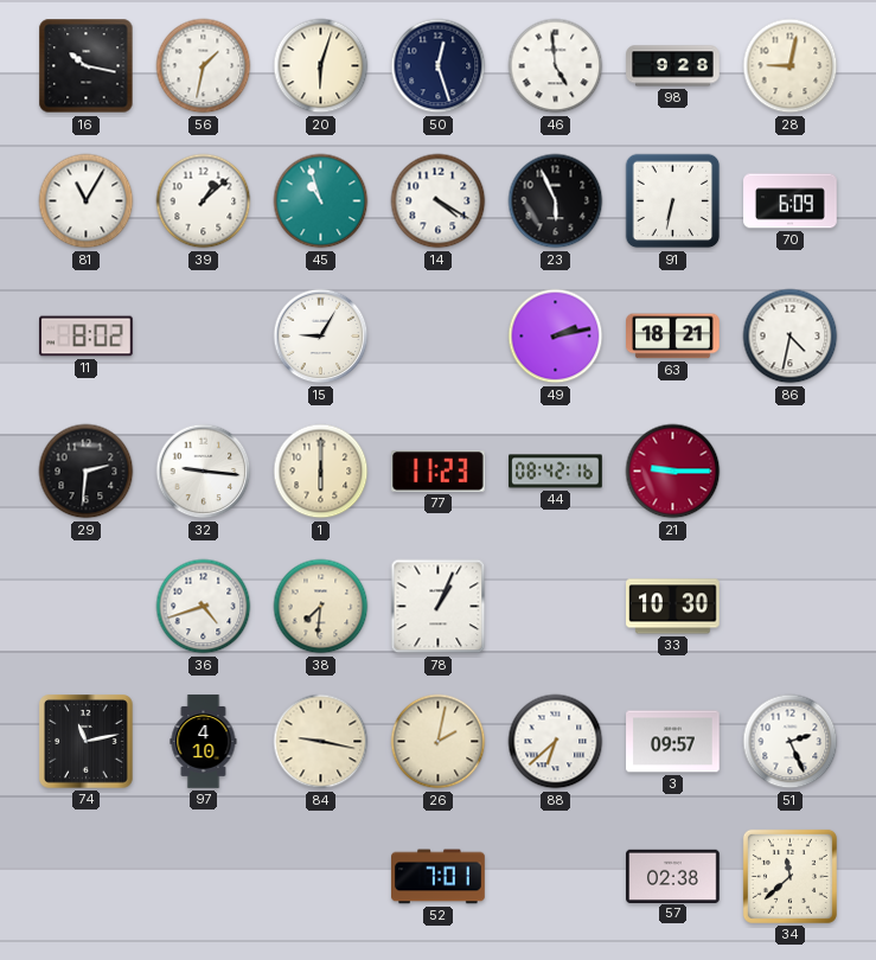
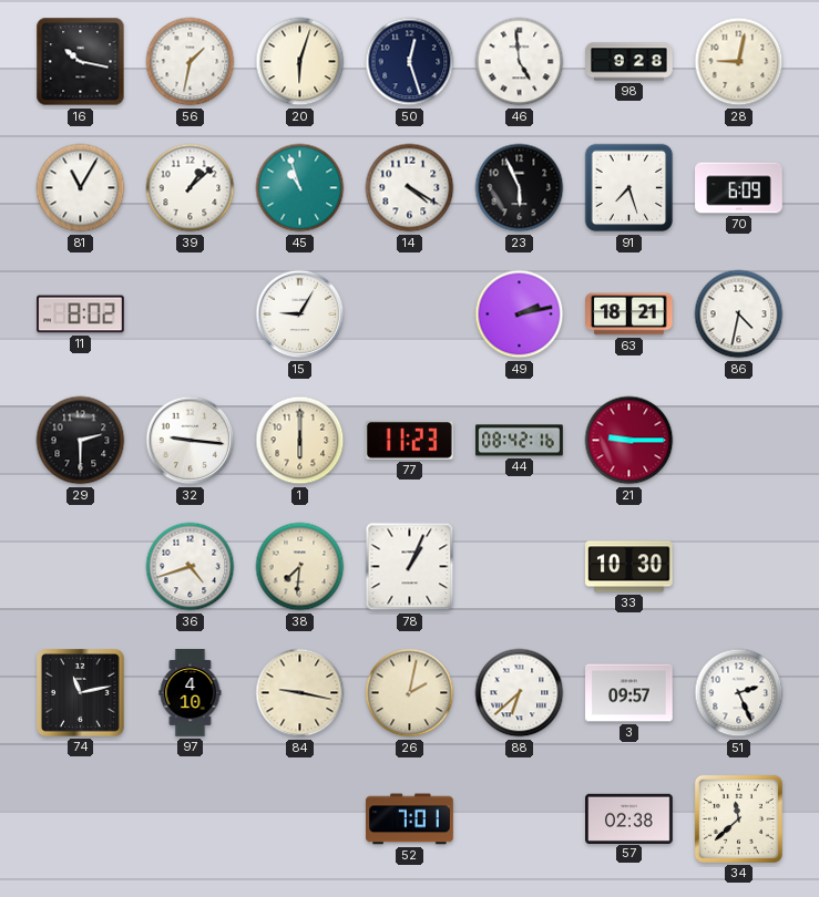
91: 6:32 -> 7:27 (629, 188)
29: 2:31 -> 2:30 (81, 441)
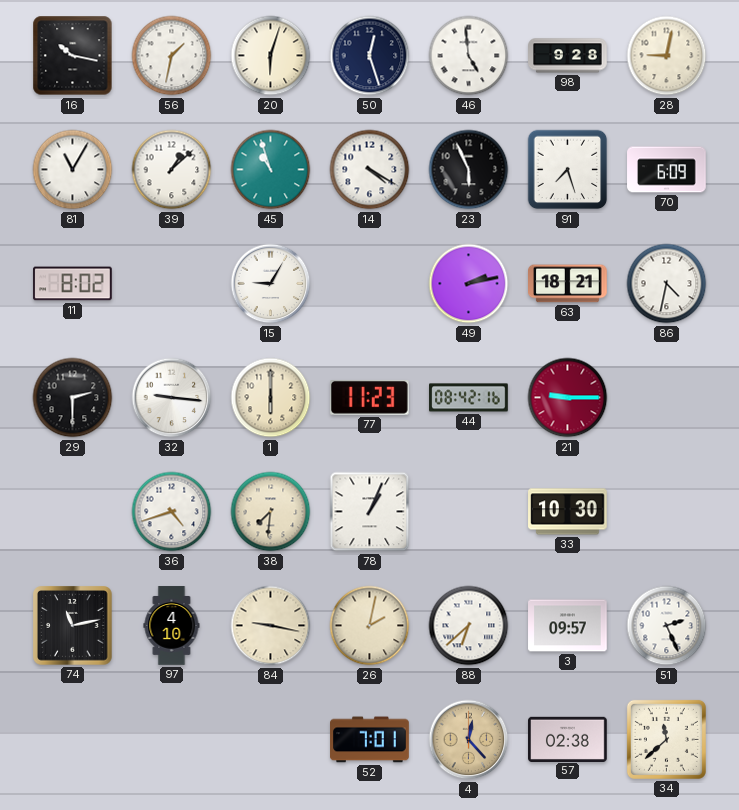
4: none -> 12:23 (469, 740)
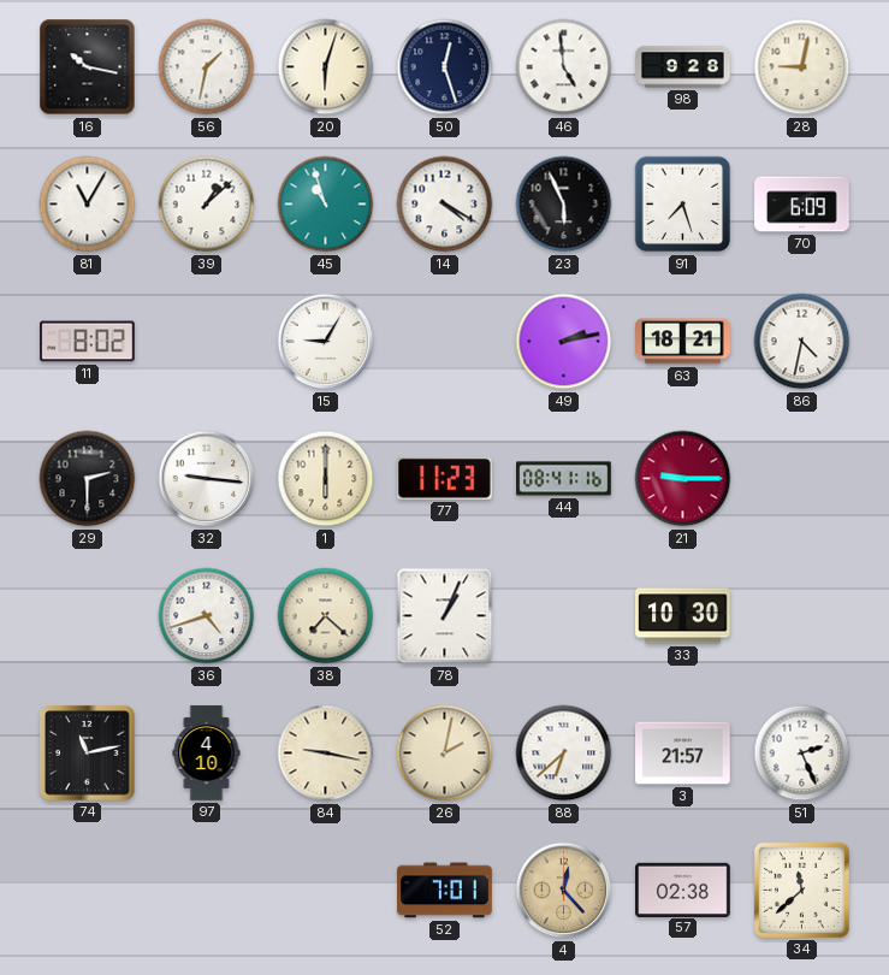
44: 08:42 -> 08:41 (564, 479)
38: 7:31 -> 7:22 (326, 616)
3: 09:57 -> 21:57 (683, 754)
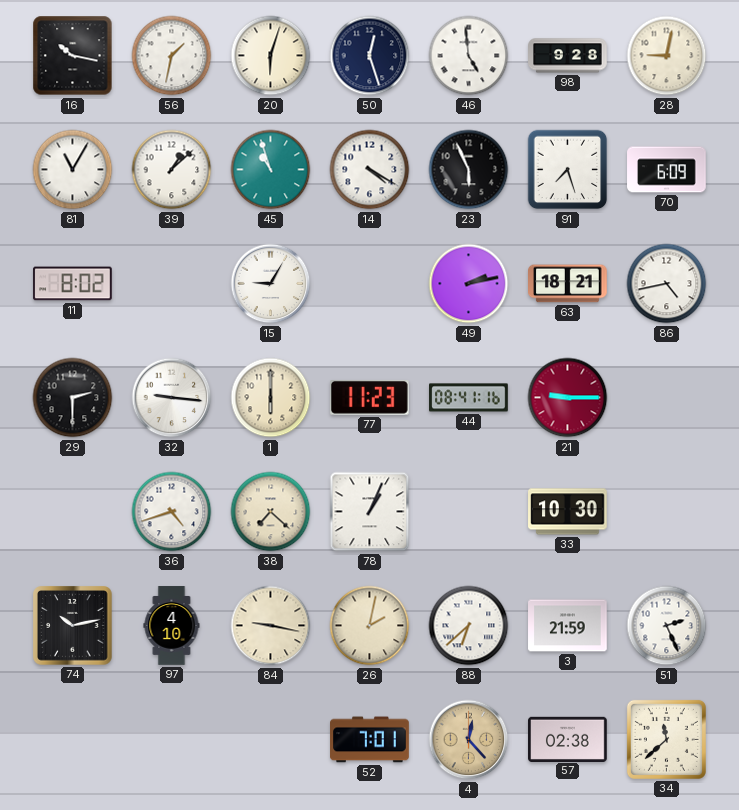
86: 4:32 -> 4:43 (667, 284)
74: 11:13 -> 10:13 (73, 626)
3: 21:57 -> 21:59 (568, 626)
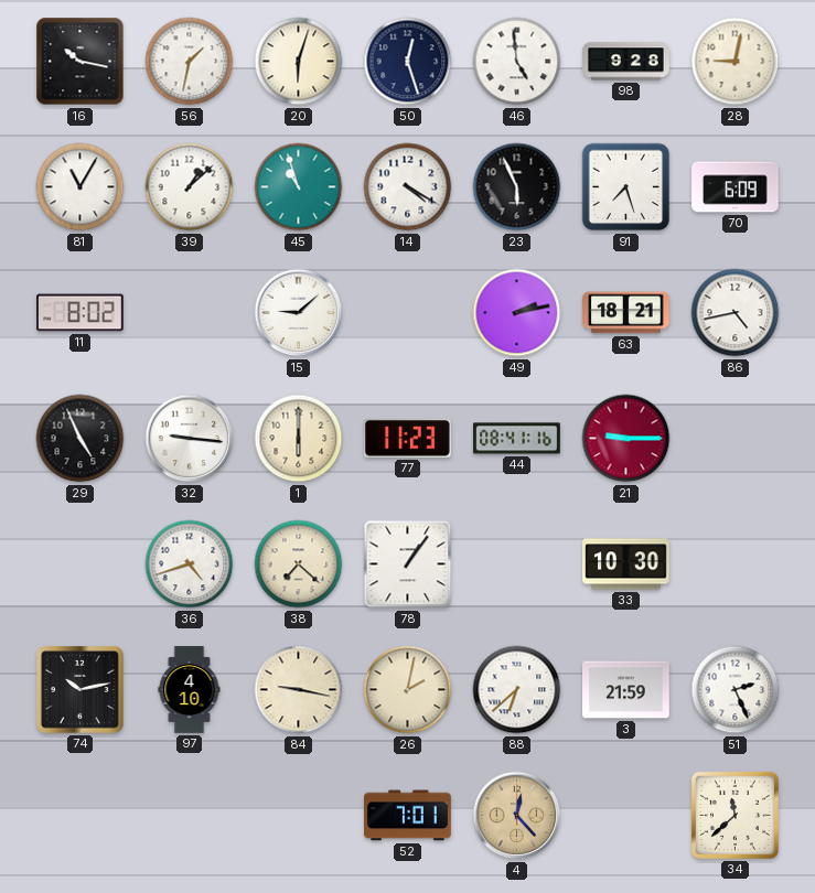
15: 9:05 -> 9:08 (299, 313)
29: 2:30 -> 4:56 (81, 439)
78: 1:04 -> 1:06 (408, 564)
57: 02:38 -> none (568, 739)
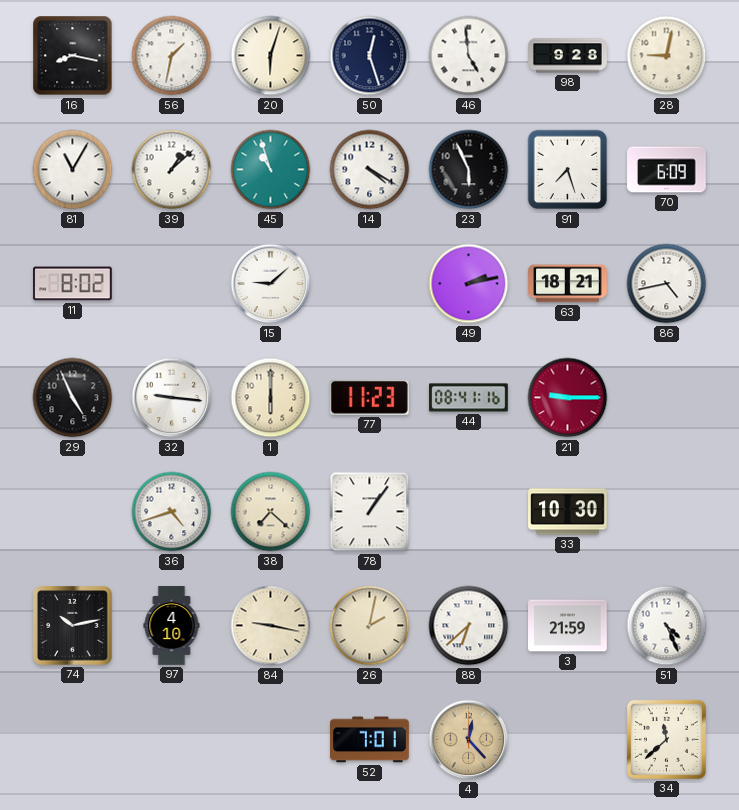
16: 10:17 -> 8:17 (73, 56)
51: 2:26 -> 4:26 (667, 626)
